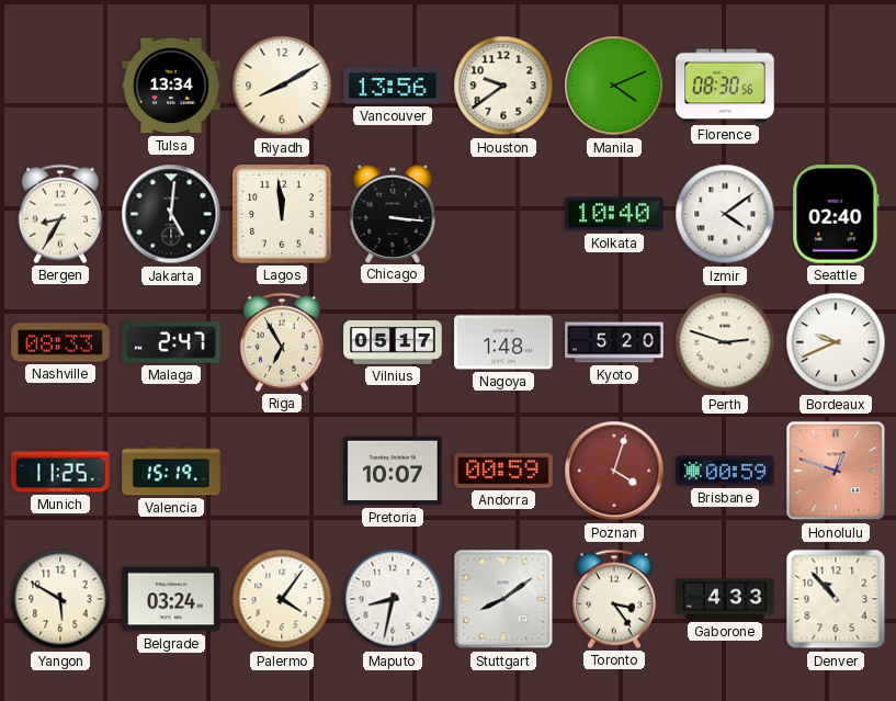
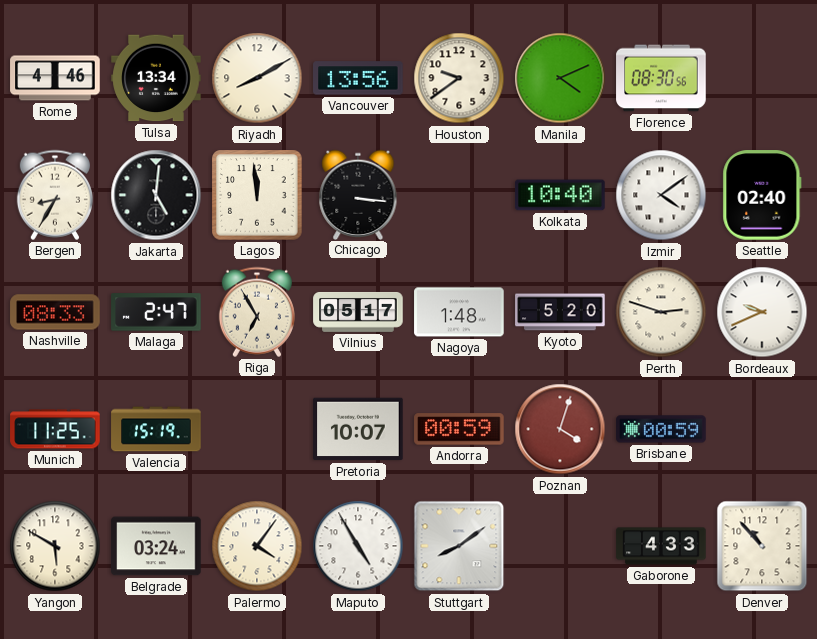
Rome: none -> 4:46 (55, 78)
Honolulu: 12:48 -> none (836, 471)
Maputo: 8:32 -> 4:55 (358, 546)
Toronto: 3:24 -> none (614, 599)
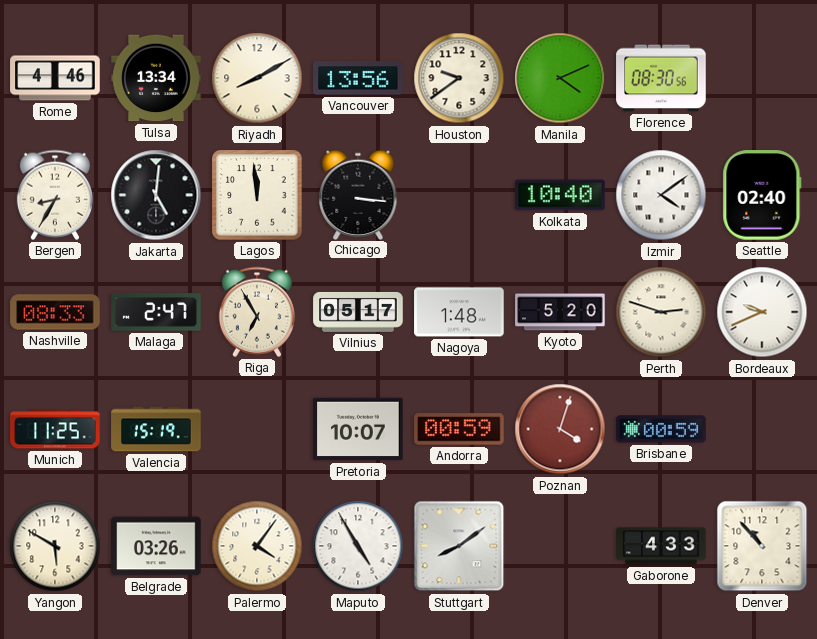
Belgrade: 03:24 -> 03:26 (156, 546)
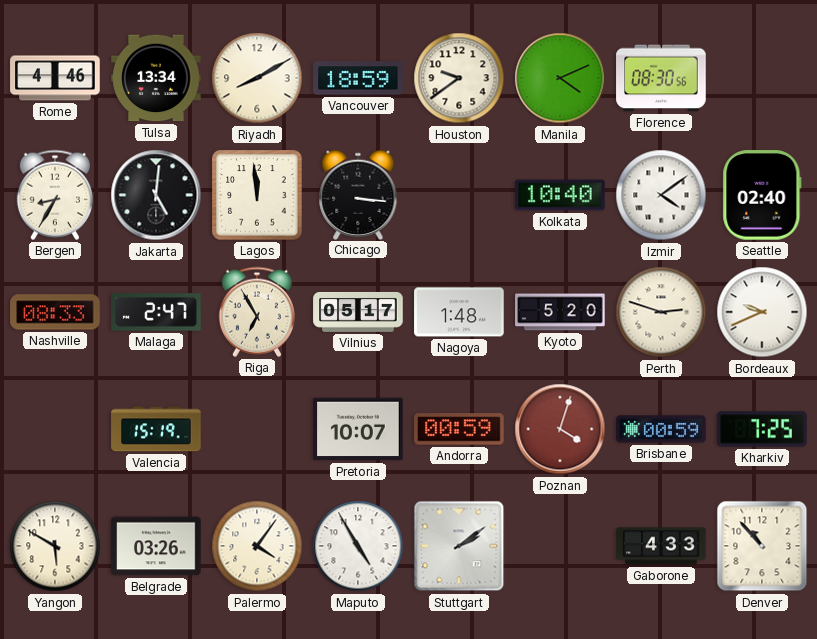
Vancouver: 13:56 -> 18:59 (358, 78)
Munich: 11:25 -> none (55, 429)
Kharkiv: none -> 7:25 (762, 429)
Stuttgart: 8:09 -> 2:09 (459, 546)
